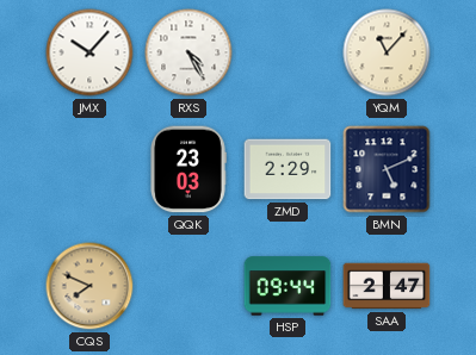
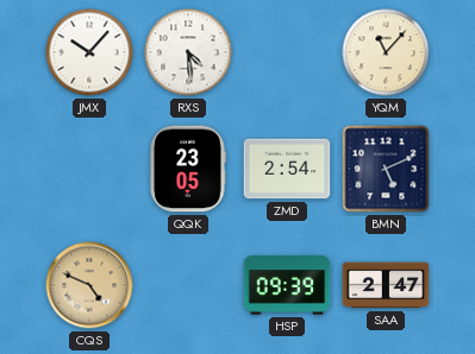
RXS: 4:25 -> 4:29 (188, 52)
QQK: 23:03 -> 23:05 (188, 169)
ZMD: 2:29 -> 2:54 (287, 169)
CQS: 7:49 -> 4:49 (89, 285)
HSP: 09:44 -> 09:39 (287, 285)
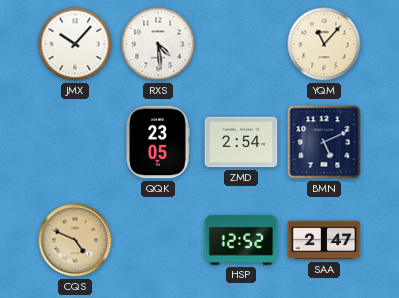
HSP: 09:39 -> 12:52 (241, 240)
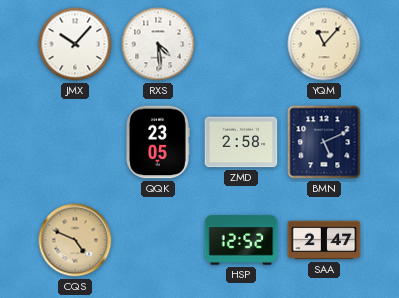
ZMD: 2:54 -> 2:58 (241, 142)
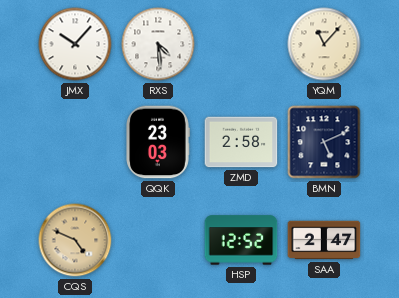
QQK: 23:05 -> 23:03 (158, 142)
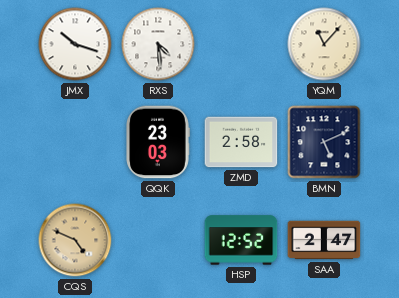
JMX: 10:07 -> 10:18 (75, 44)
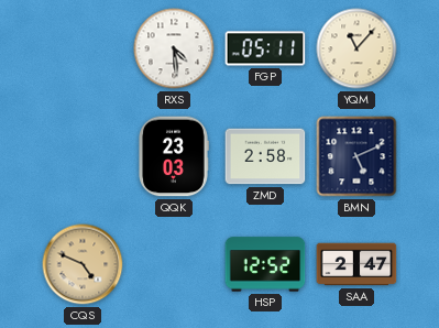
JMX: 10:18 -> none (75, 44)
FGP: none -> 05:11 (265, 48)
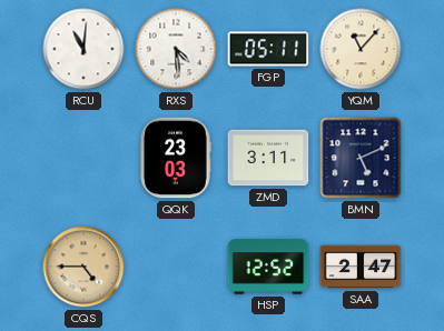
RCU: none -> 11:01 (83, 49)
ZMD: 2:58 -> 3:11 (268, 158)
CQS: 4:49 -> 4:45 (83, 267)
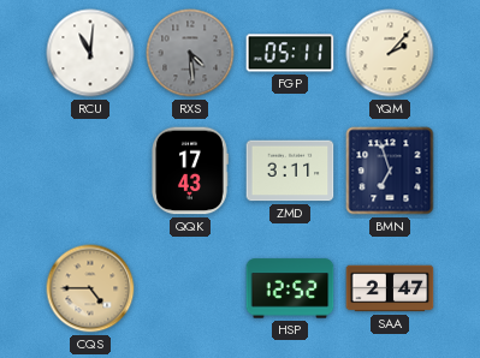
RXS dial: white -> grey (190, 53)
YQM: 11:07 -> 2:07 (390, 53)
QQK: 23:03 -> 17:43 (190, 171)
BMN: 5:11 -> 6:57 (390, 171)
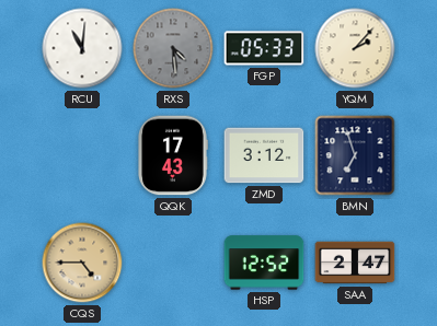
FGP: 05:11 -> 05:33 (264, 48)
ZMD: 3:11 -> 3:12 (264, 155)
